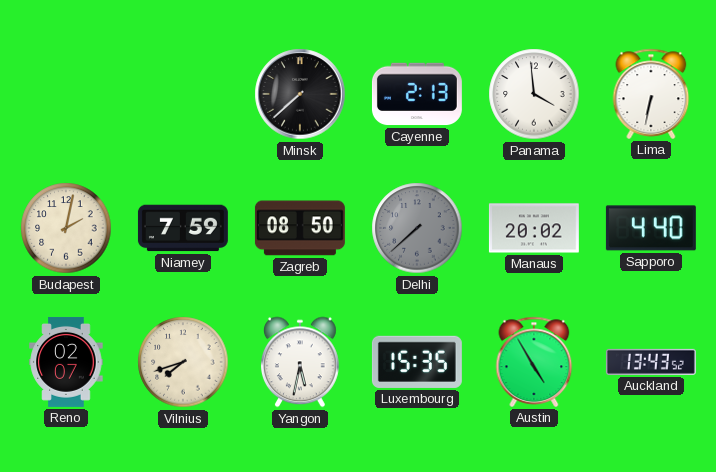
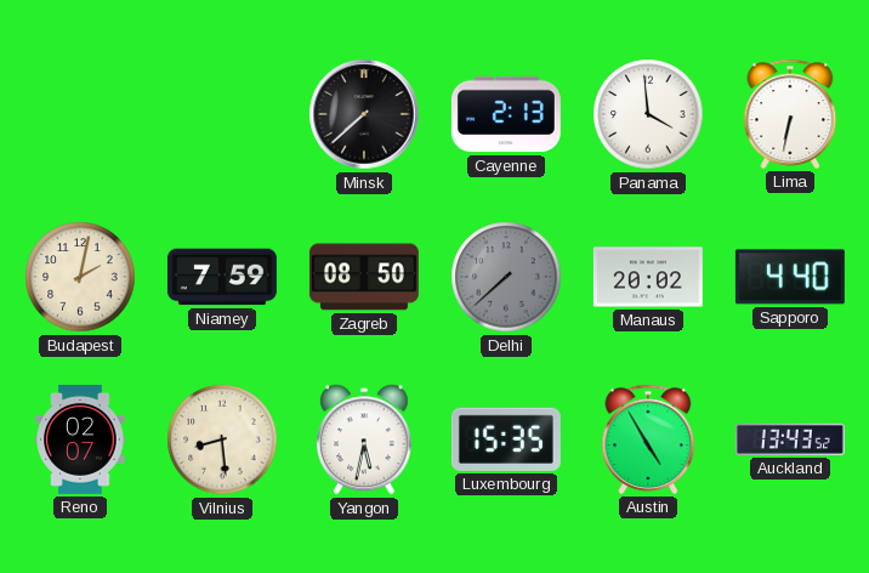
Vilnius: 7:42 -> 8:29 (222, 439)
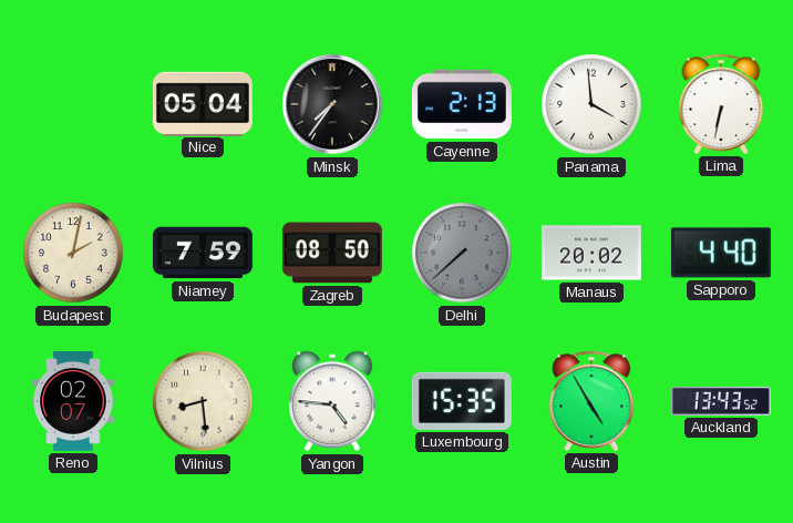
Nice: none -> 05:04 (203, 103)
Minsk: 7:38 -> 7:36 (332, 104)
Yangon: 5:32 -> 4:46 (332, 401)
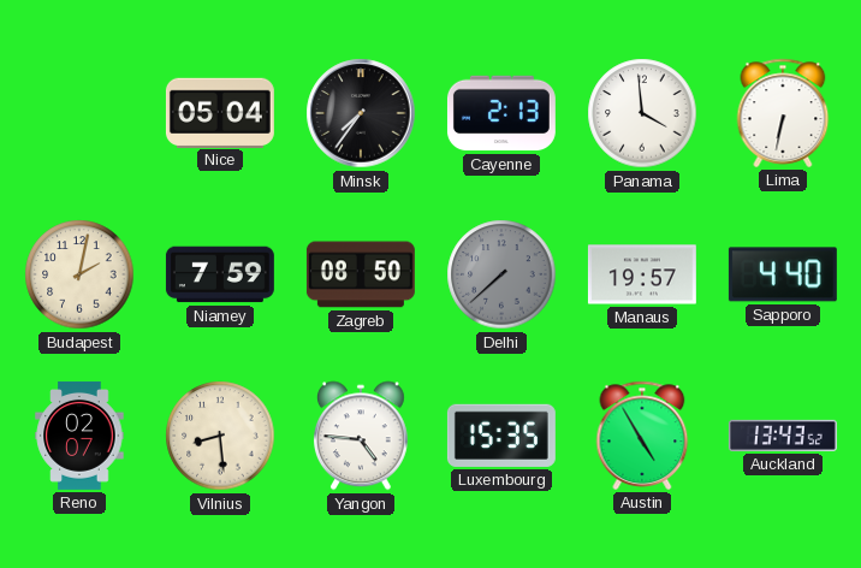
Manaus: 20:02 -> 19:57 (642, 274)
